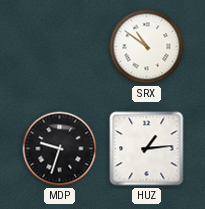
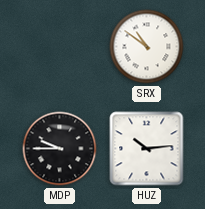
MDP: 9:33 -> 9:45 (60, 149)
HUZ: 1:14 -> 10:14 (147, 149)
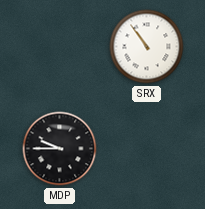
SRX: 10:51 -> 10:54 (147, 47)
HUZ: 10:14 -> none (147, 149)
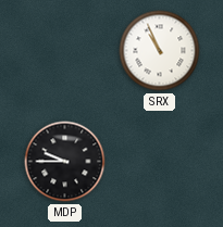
SRX: 10:54 -> 10:56 (160, 51)
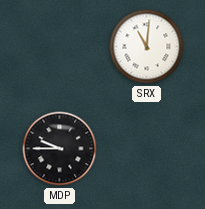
SRX: 10:56 -> 11:01 (147, 47)
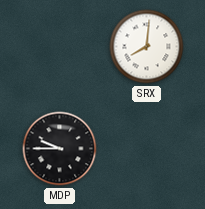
SRX: 11:01 -> 8:01 (147, 47)
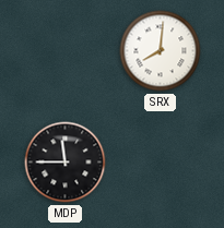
MDP: 9:45 -> 11:45 (66, 163)
